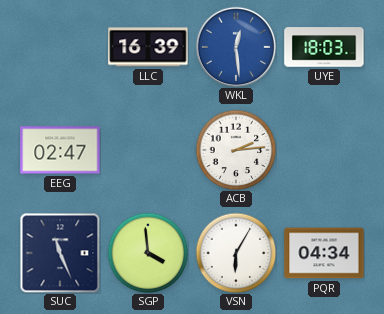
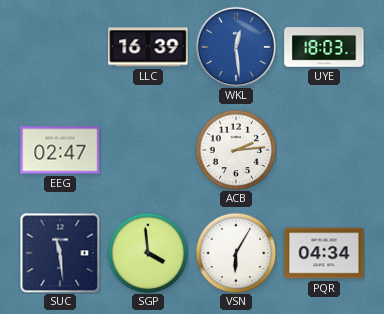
SUC: 11:26 -> 11:29 (60, 253)
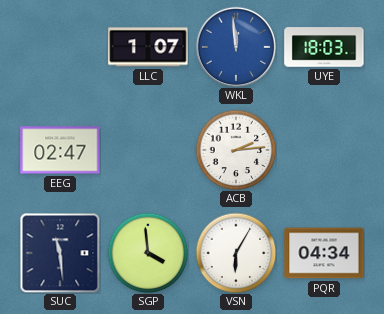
LLC: 16:39 -> 1:07 (148, 47)
WKL: 12:29 -> 11:59 (235, 46)
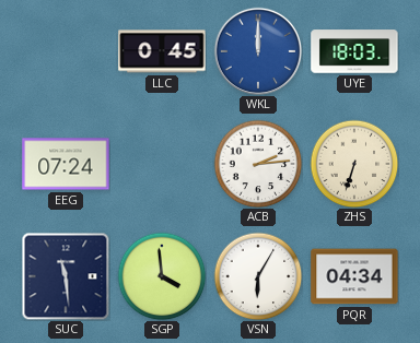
LLC: 1:07 -> 0:45 (162, 51)
WKL: 11:59 -> 12:00 (257, 50)
EEG: 02:47 -> 07:24 (66, 164)
ZHS: none -> 6:33 (354, 164)
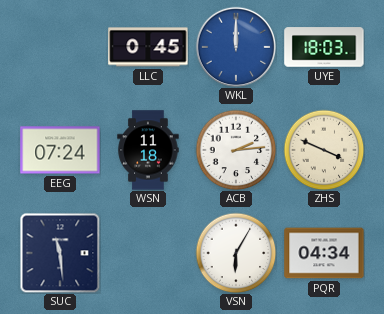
WSN: none -> 11:18 (148, 150)
ZHS: 6:33 -> 3:49 (324, 150)
SGP: 3:59 -> none (162, 276)
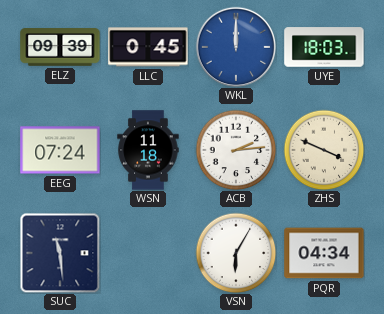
ELZ: none -> 09:39 (60, 47)
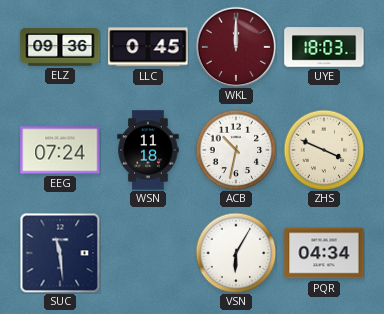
ELZ: 09:39 -> 09:36 (60, 47)
WKL dial: blue -> burgundy (235, 46)
ACB: 2:14 -> 10:32 (236, 150)
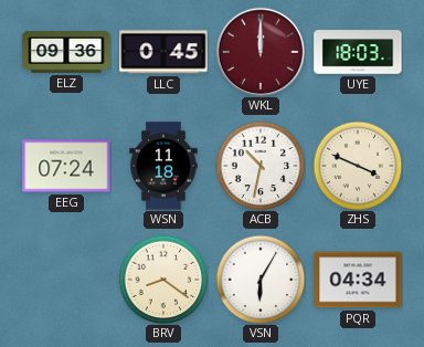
SUC: 11:29 -> none (60, 253)
BRV: none -> 8:21 (163, 280)
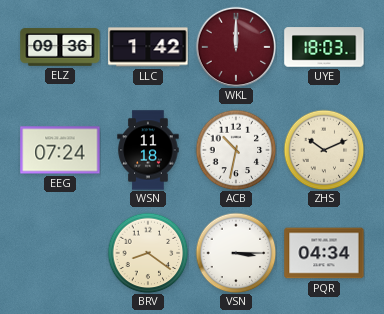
LLC: 0:45 -> 1:42 (148, 47)
ZHS: 3:49 -> 10:11 (324, 150)
VSN: 6:05 -> 3:15 (236, 253)
